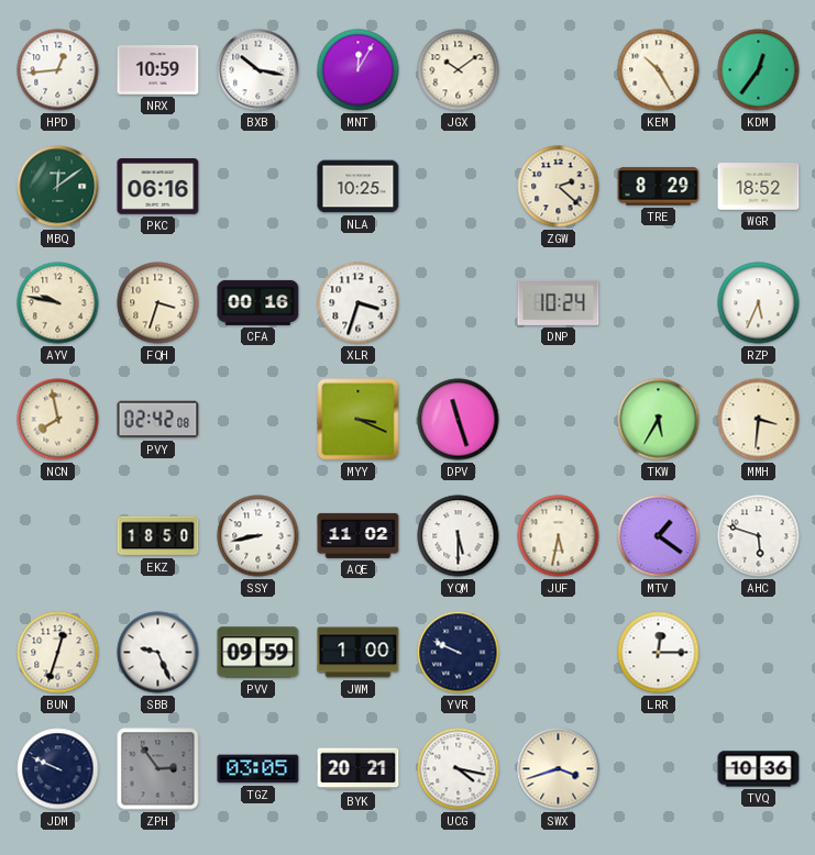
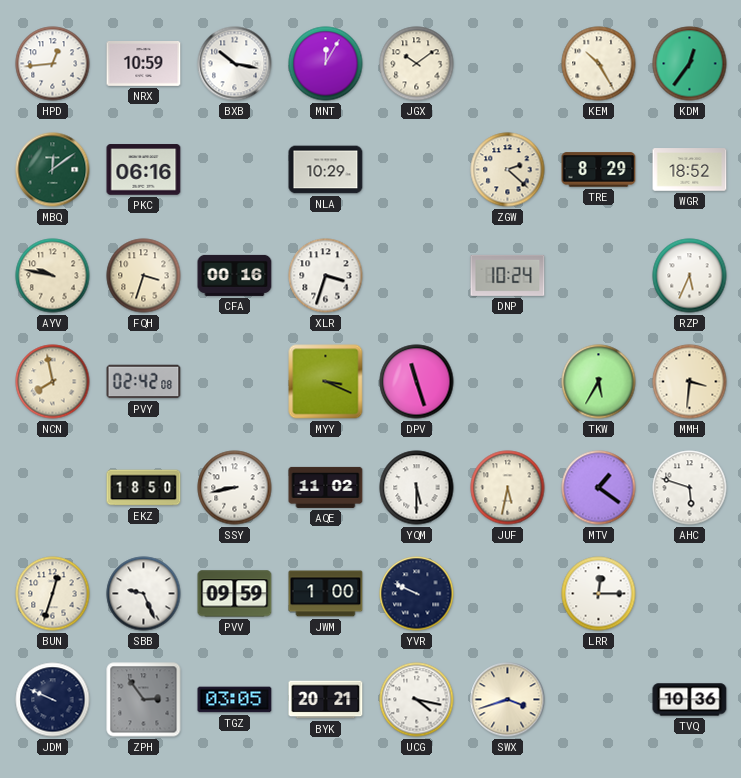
NLA: 10:25 -> 10:29 (326, 170)
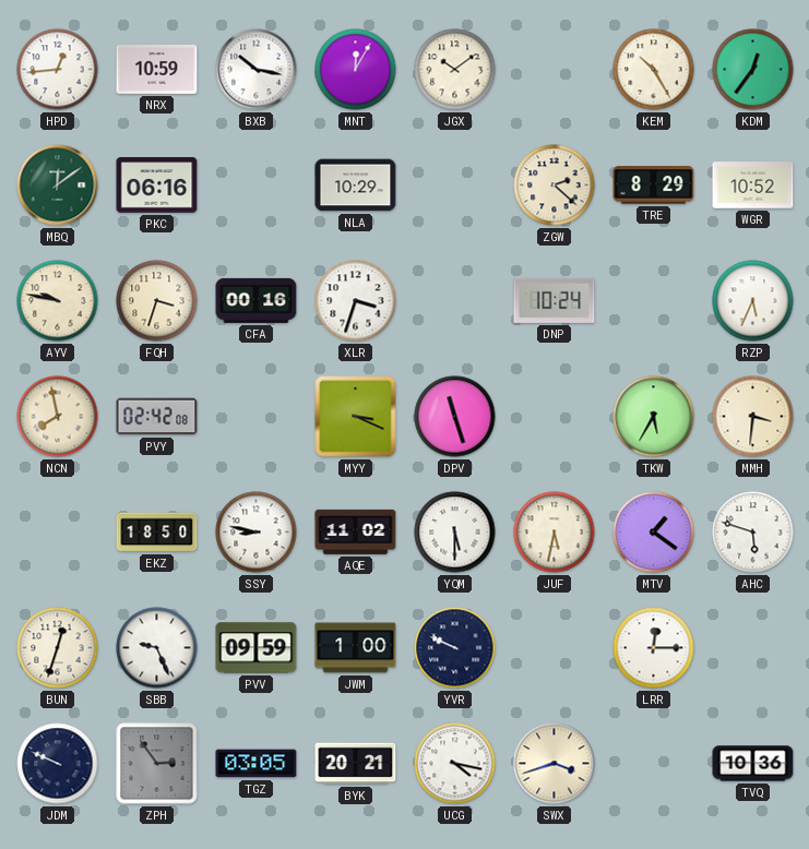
WGR: 18:52 -> 10:52 (753, 186)
SSY: 8:43 -> 8:47 (257, 533)
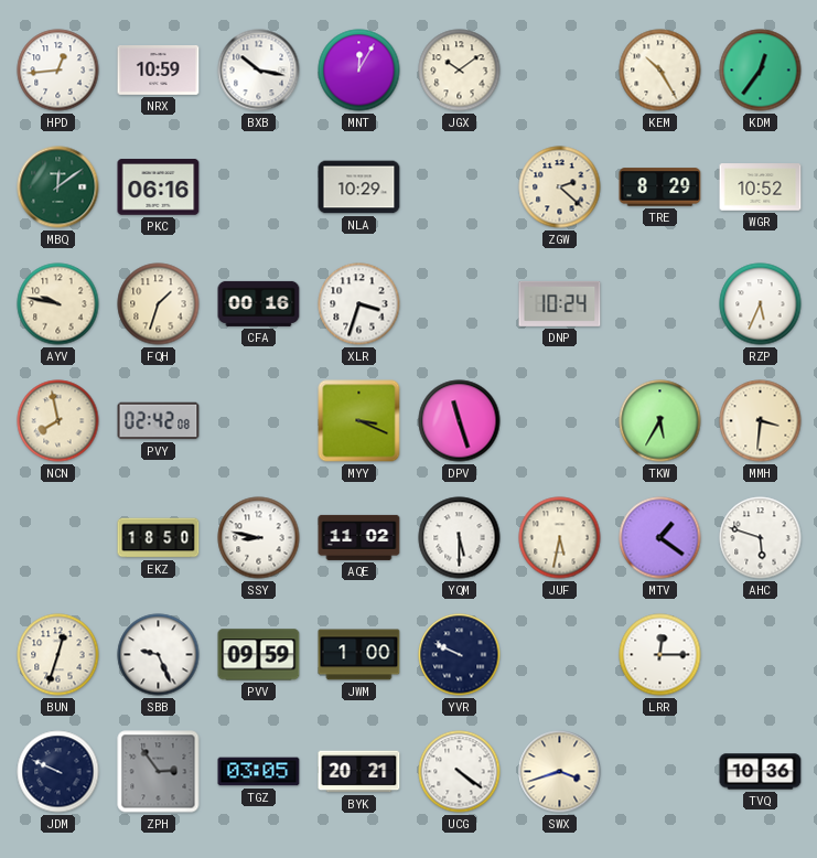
FQH: 3:33 -> 1:33 (159, 304)
UCG: 4:17 -> 4:21 (460, 772)
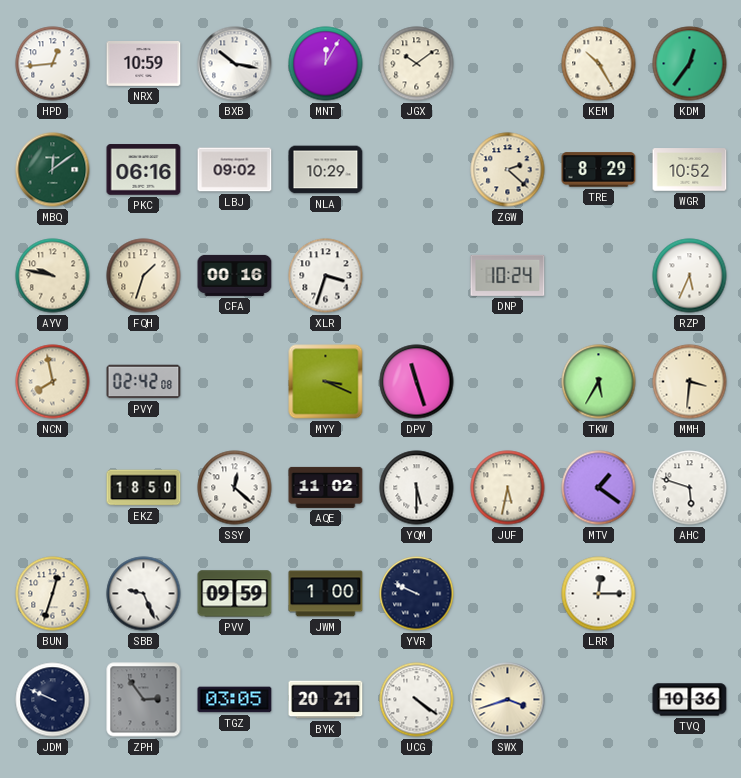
LBJ: none -> 09:02 (235, 170)
SSY: 8:47 -> 12:22 (235, 488)
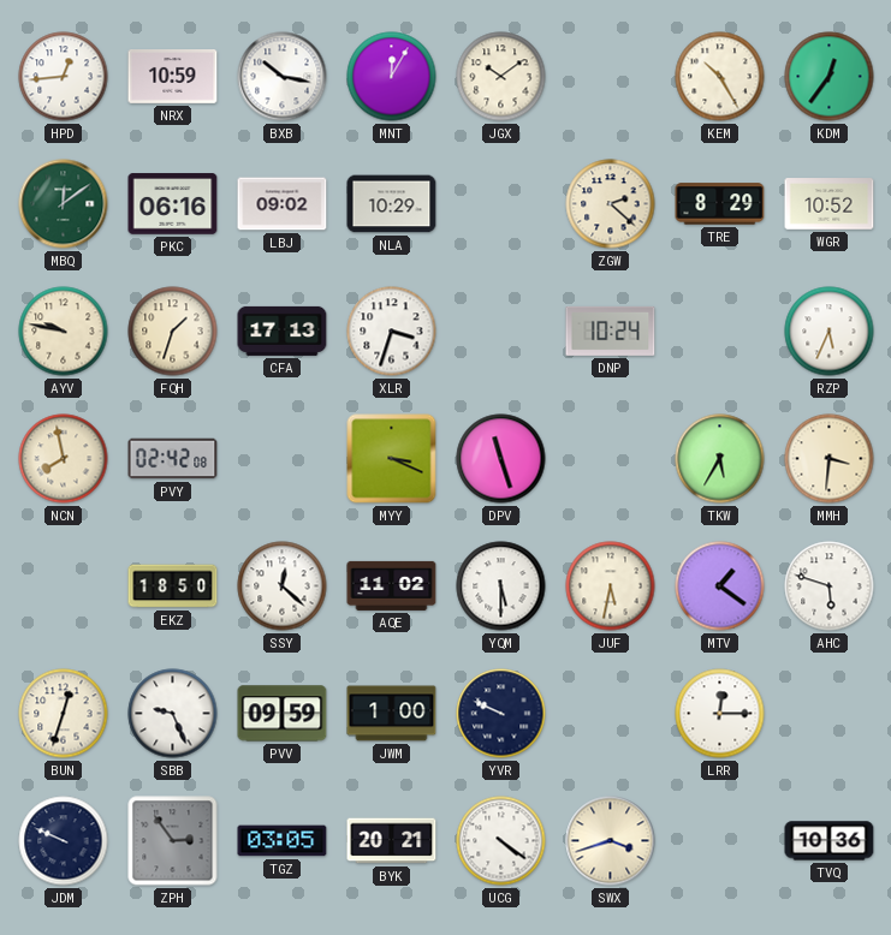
CFA: 00:16 -> 17:13 (283, 330)
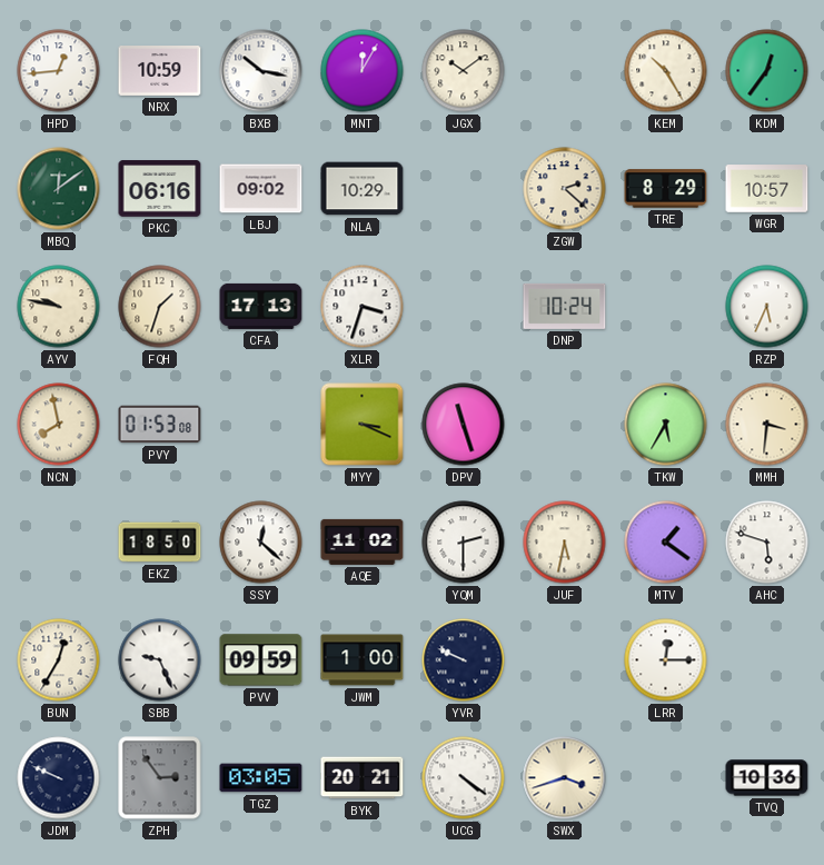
WGR: 10:52 -> 10:57 (767, 189)
PVY: 02:42 -> 01:53 (160, 425)
YQM: 5:30 -> 2:30 (464, 543)
BUN: 12:33 -> 12:35 (59, 660)
